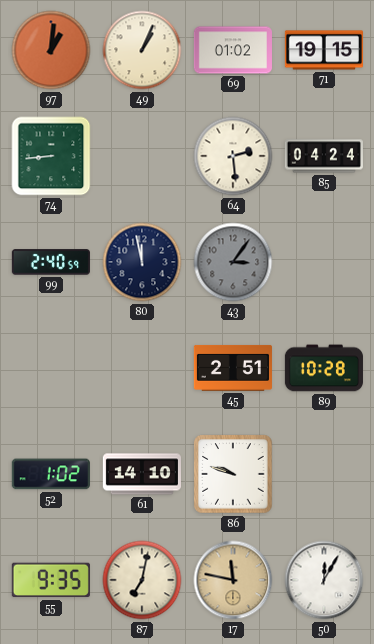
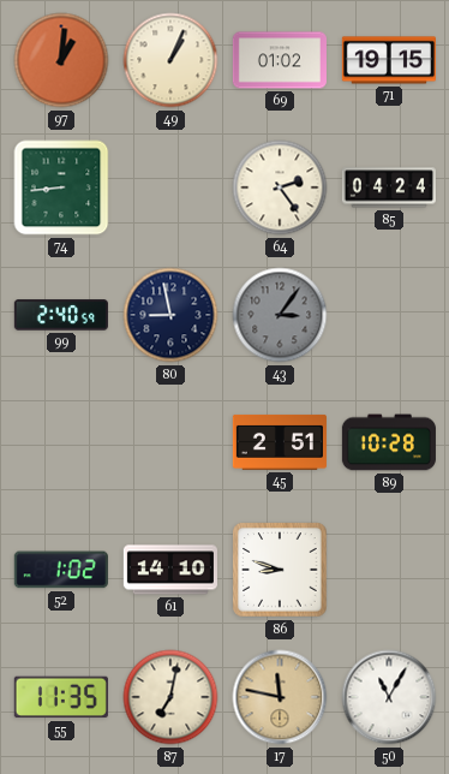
64: 2:29 -> 2:24 (280, 187)
80: 11:58 -> 8:58 (170, 315)
86: 9:48 -> 8:48 (280, 570)
55: 9:35 -> 11:35 (61, 697)
50: 12:05 -> 11:05 (389, 697)
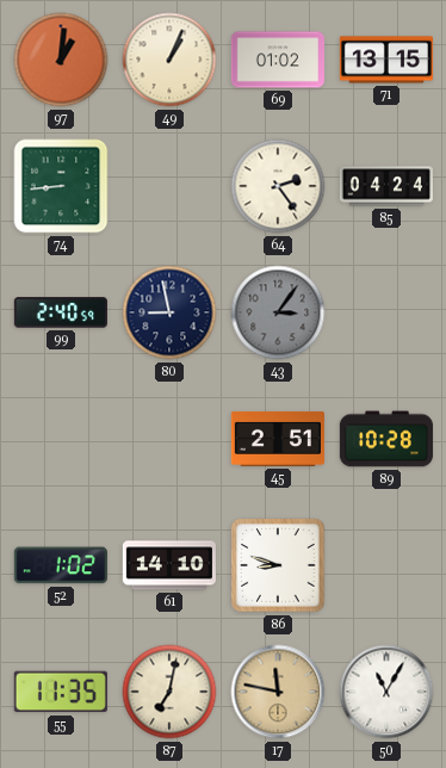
71: 19:15 -> 13:15 (386, 60)
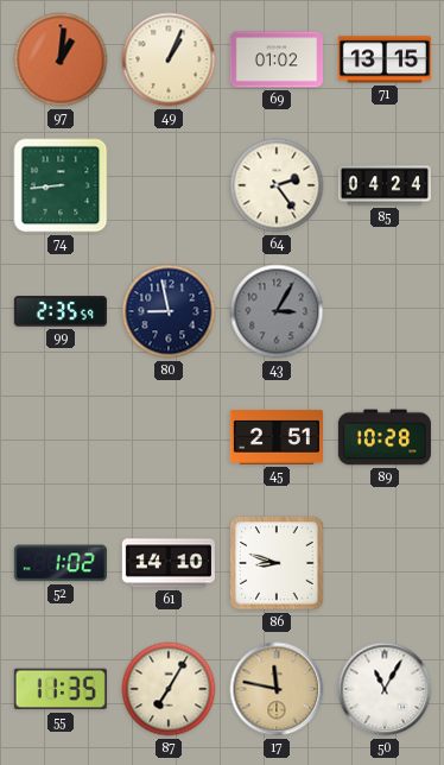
99: 2:40 -> 2:35 (61, 311)
43: 3:06 -> 3:05 (277, 311)
87: 7:02 -> 7:05 (169, 689)
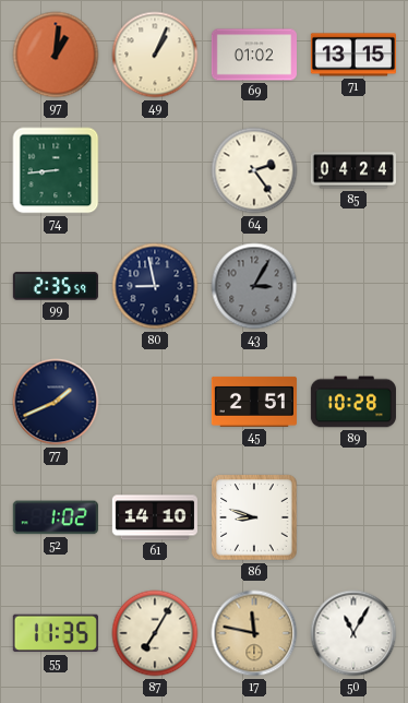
77: none -> 1:41 (56, 402)
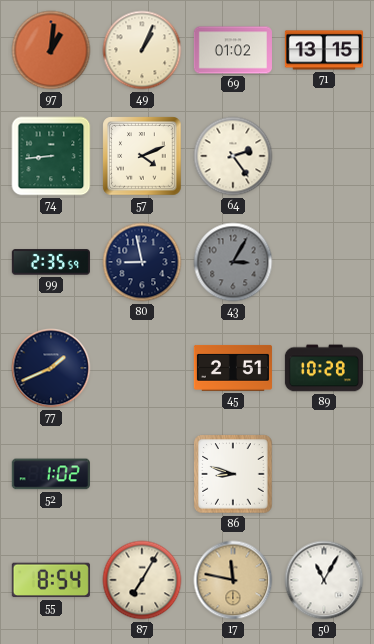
57: none -> 4:11 (142, 156)
85: 04:24 -> none (352, 170)
61: 14:10 -> none (155, 517)
55: 11:35 -> 8:54 (51, 580)
